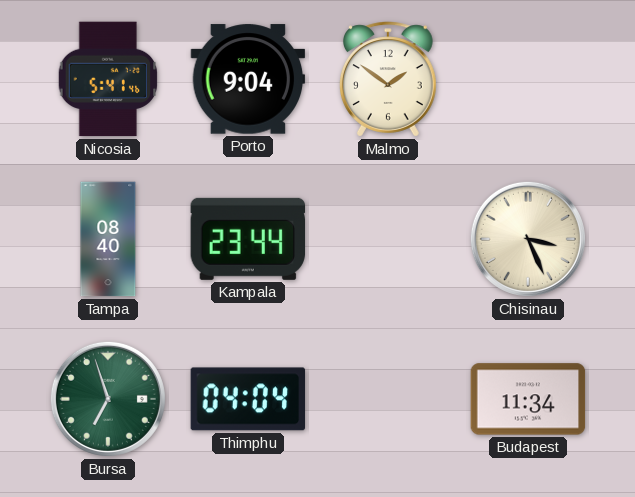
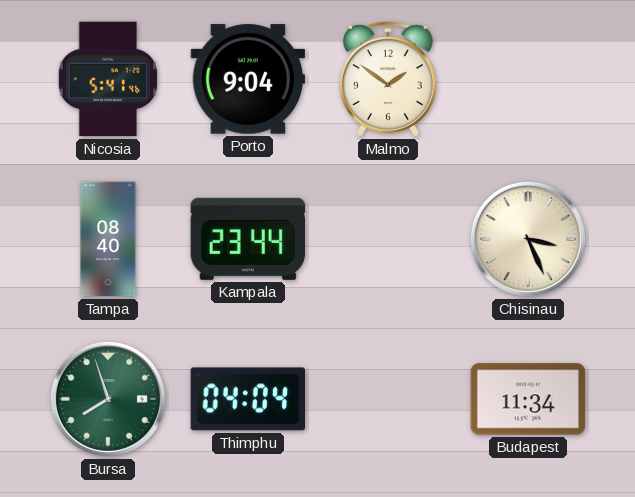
Bursa: 6:57 -> 7:57 (108, 399)
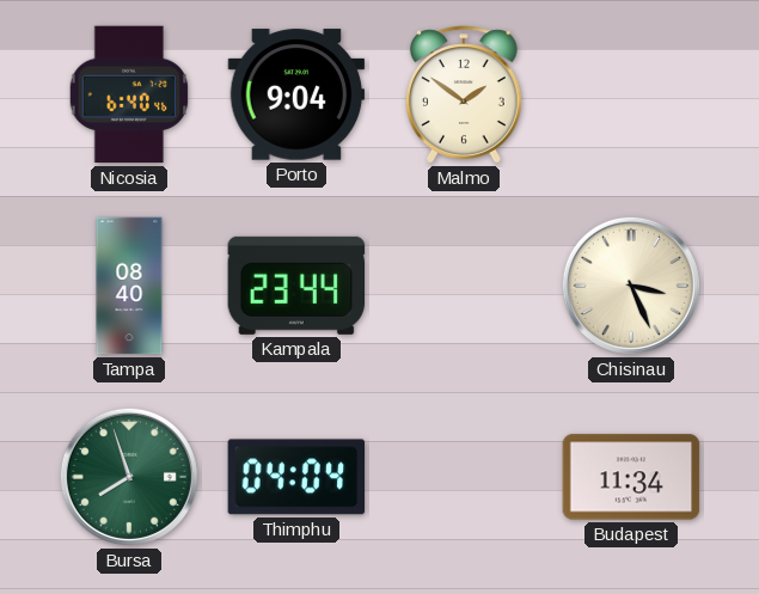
Nicosia: 5:41 -> 6:40 (129, 94)
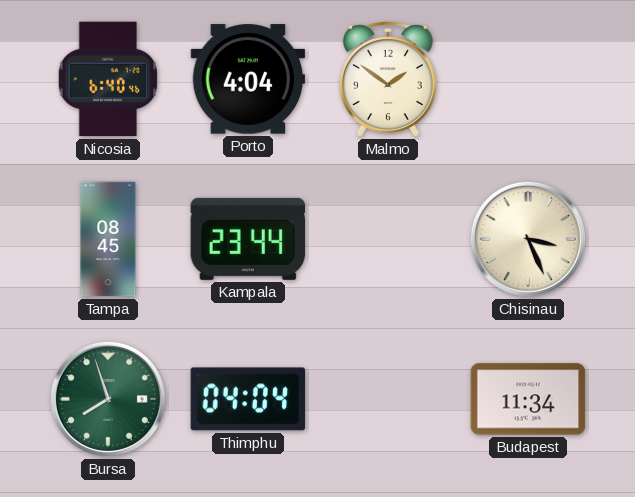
Porto: 9:04 -> 4:04 (248, 79)
Tampa: 08:40 -> 08:45 (108, 239)
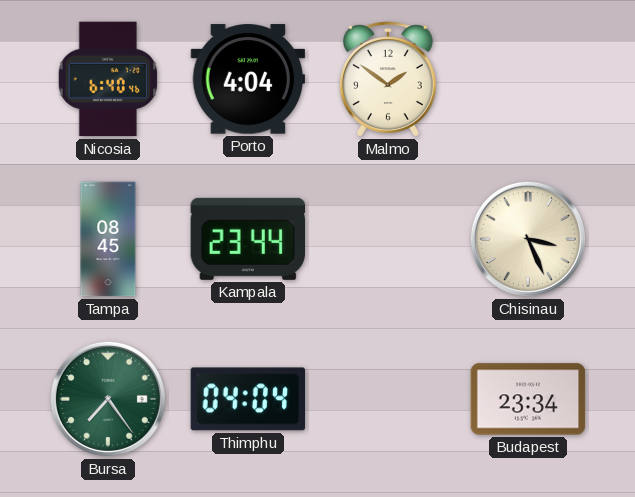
Bursa: 7:57 -> 7:24 (108, 399)
Budapest: 11:34 -> 23:34 (528, 399)
